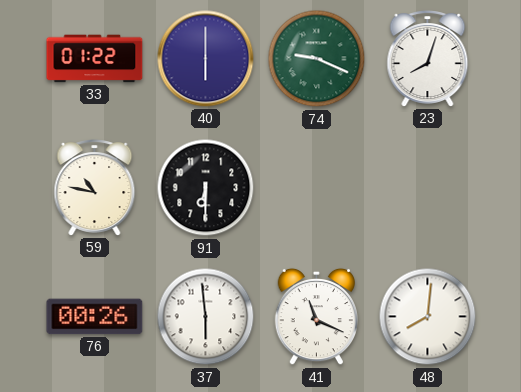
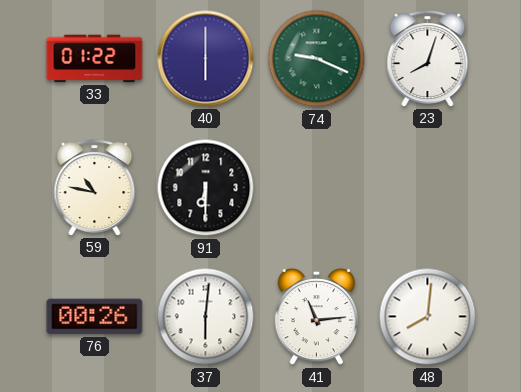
37: 5:59 -> 6:01 (206, 317)
41: 11:19 -> 11:14 (316, 317)
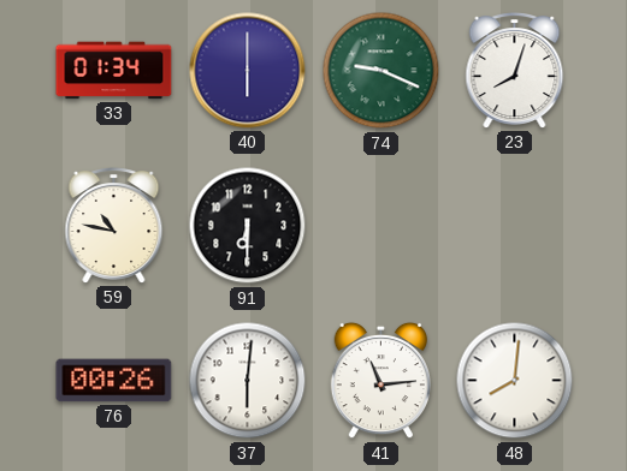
33: 01:22 -> 01:34 (114, 71)
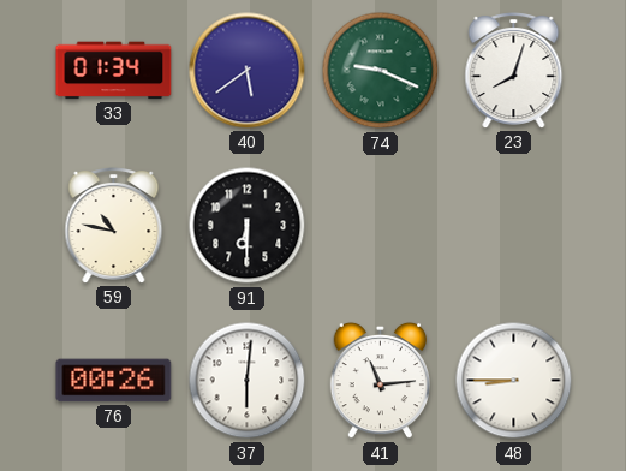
40: 6:00 -> 5:39 (248, 71)
48: 8:01 -> 8:45 (514, 381)
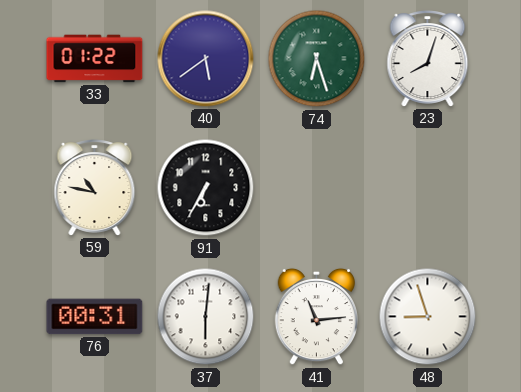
33: 01:34 -> 01:22 (95, 59)
74: 9:19 -> 6:27 (317, 59)
91: 6:30 -> 6:35 (206, 188)
76: 00:26 -> 00:31 (95, 317)
48: 8:45 -> 8:57 (428, 317)
